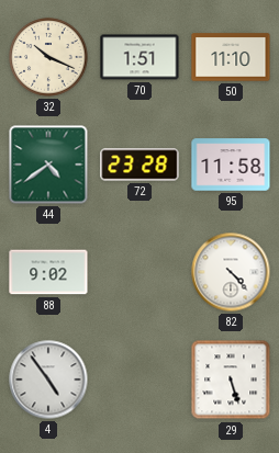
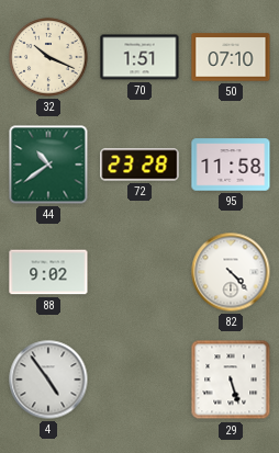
50: 11:10 -> 07:10 (231, 57)
44: 4:39 -> 10:39 (48, 165)
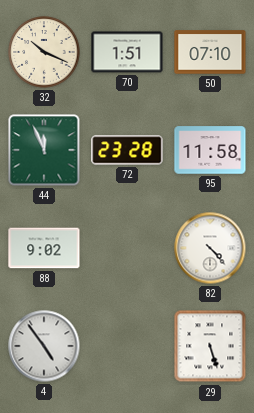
44: 10:39 -> 11:56 (44, 150)
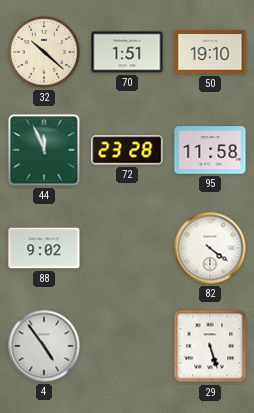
32: 10:19 -> 10:22 (44, 52)
50: 07:10 -> 19:10 (210, 52)
82: 4:23 -> 4:21 (210, 248)
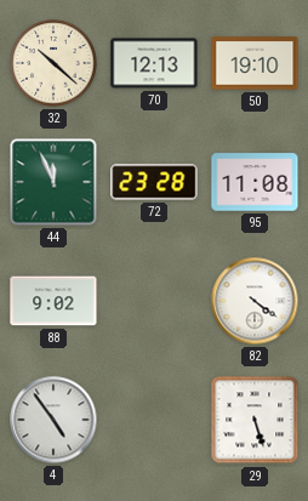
70: 1:51 -> 12:13 (154, 63)
95: 11:58 -> 11:08 (255, 182)
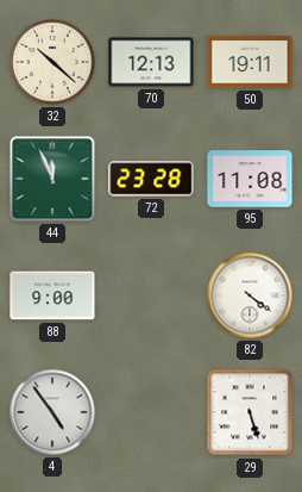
50: 19:10 -> 19:11 (250, 62)
88: 9:02 -> 9:00 (52, 295)
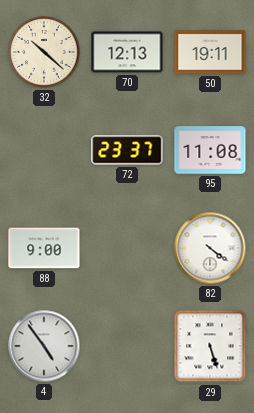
44: 11:56 -> none (52, 179)
72: 23:28 -> 23:37 (127, 150)
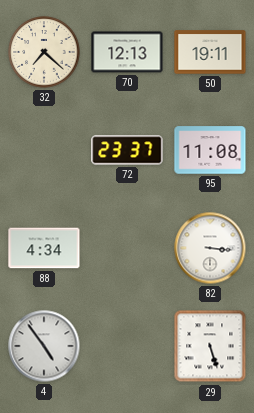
32: 10:22 -> 7:22 (44, 52)
88: 9:00 -> 4:34 (44, 248)
82: 4:21 -> 3:16 (210, 248)
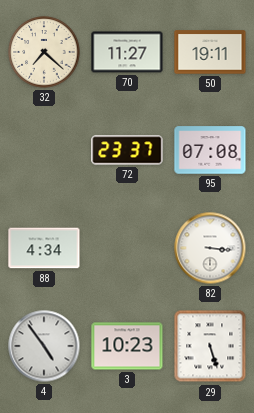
70: 12:13 -> 11:27 (127, 52)
95: 11:08 -> 07:08 (210, 150)
3: none -> 10:23 (127, 346)
